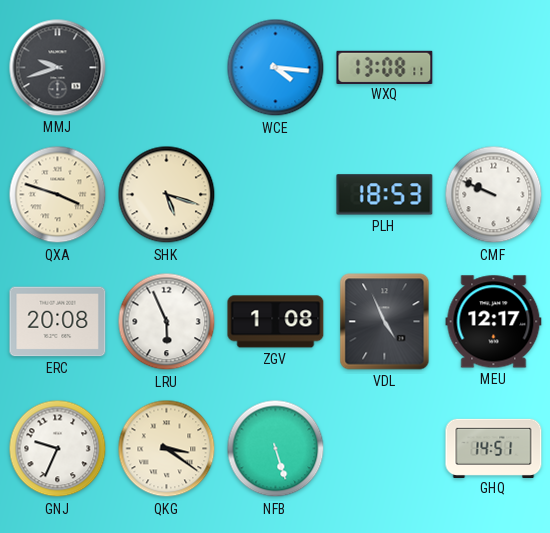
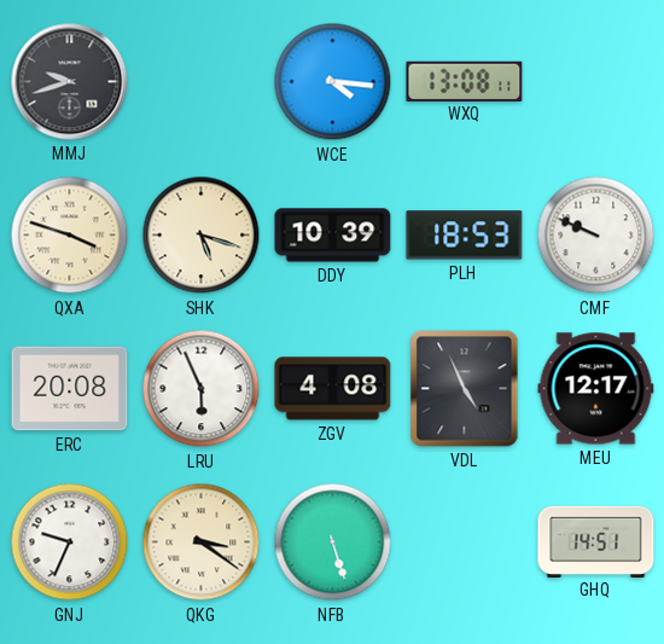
DDY: none -> 10:39 (333, 236)
ZGV: 1:08 -> 4:08 (333, 389)
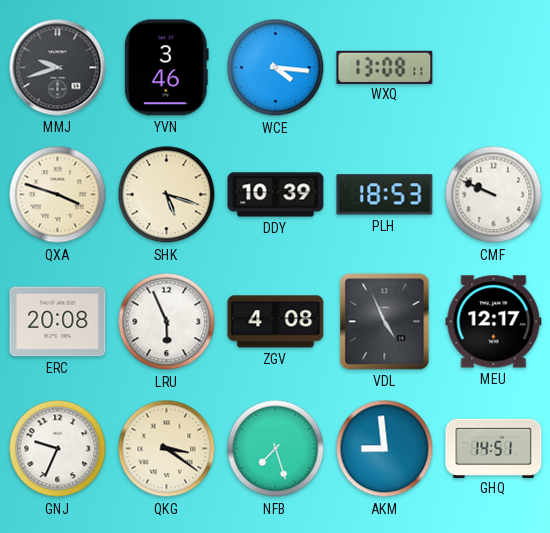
YVN: none -> 3:46 (166, 68)
NFB: 5:27 -> 7:27 (276, 449)
AKM: none -> 8:59 (385, 449)
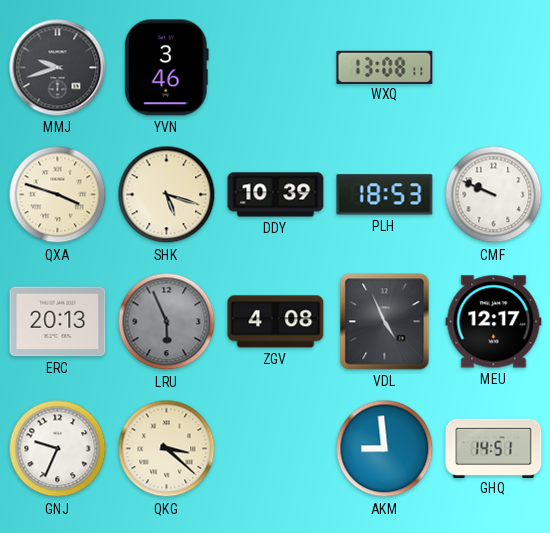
WCE: 4:16 -> none (276, 68)
ERC: 20:08 -> 20:13 (58, 322)
LRU dial: white -> grey (167, 322)
QKG: 3:21 -> 3:22 (167, 449)
NFB: 7:27 -> none (276, 449)
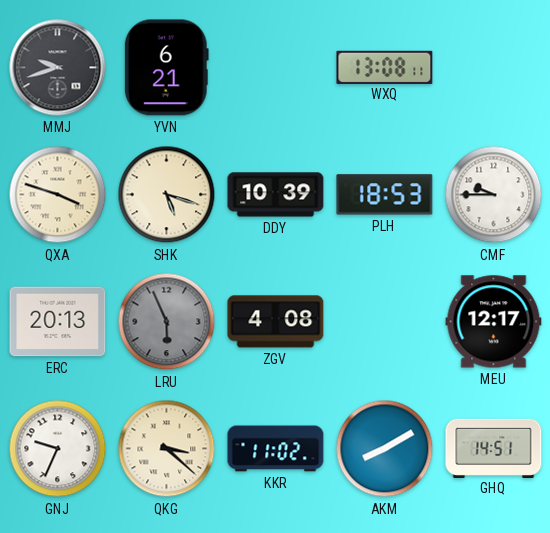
YVN: 3:46 -> 6:21 (166, 68)
CMF: 9:49 -> 9:45 (494, 195)
VDL: 4:56 -> none (385, 322)
KKR: none -> 11:02 (276, 449)
AKM: 8:59 -> 8:10 (385, 449)
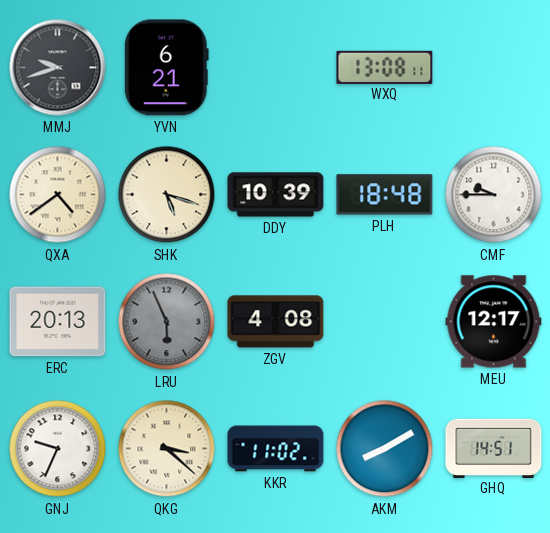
QXA: 3:48 -> 4:39 (58, 195)
PLH: 18:53 -> 18:48 (385, 195)
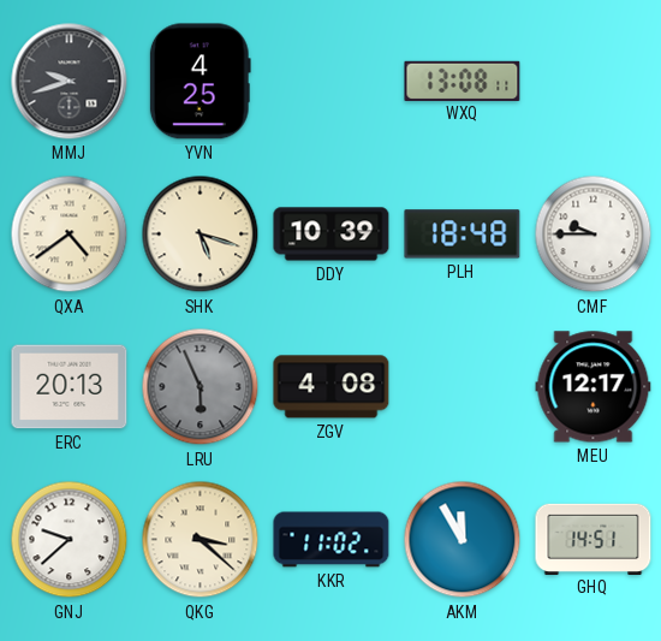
YVN: 6:21 -> 4:25 (200, 82)
GNJ: 9:34 -> 9:38 (70, 540)
AKM: 8:10 -> 11:55 (463, 540)
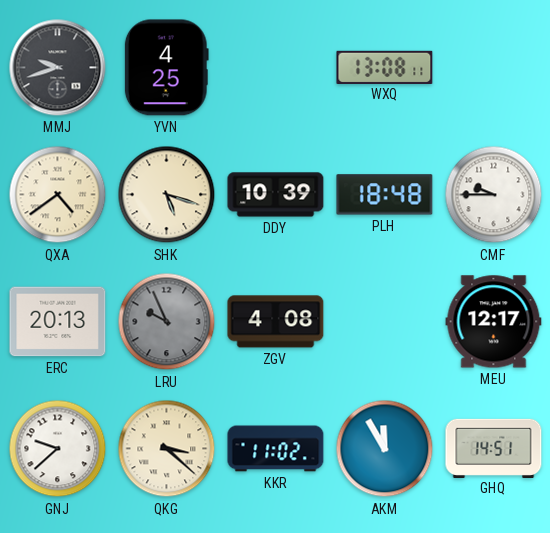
LRU: 5:56 -> 9:56 (167, 322)
